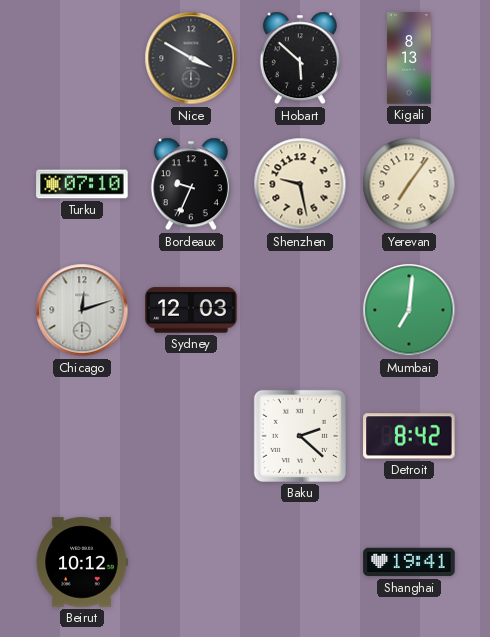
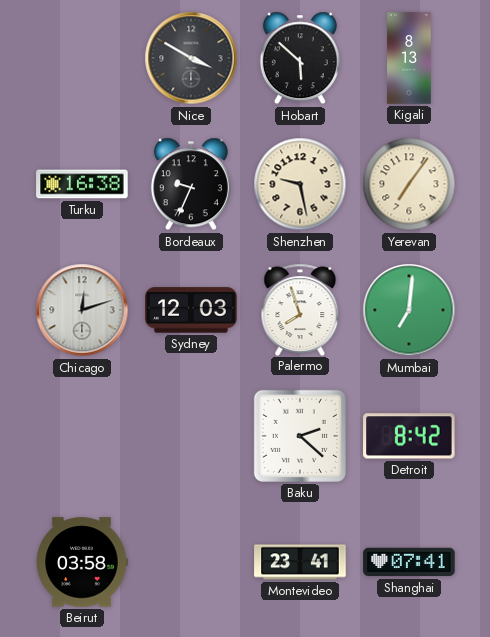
Turku: 07:10 -> 16:38 (82, 184)
Palermo: none -> 7:57 (300, 309)
Beirut: 10:12 -> 03:58 (82, 562)
Montevideo: none -> 23:41 (300, 562)
Shanghai: 19:41 -> 07:41 (409, 562)
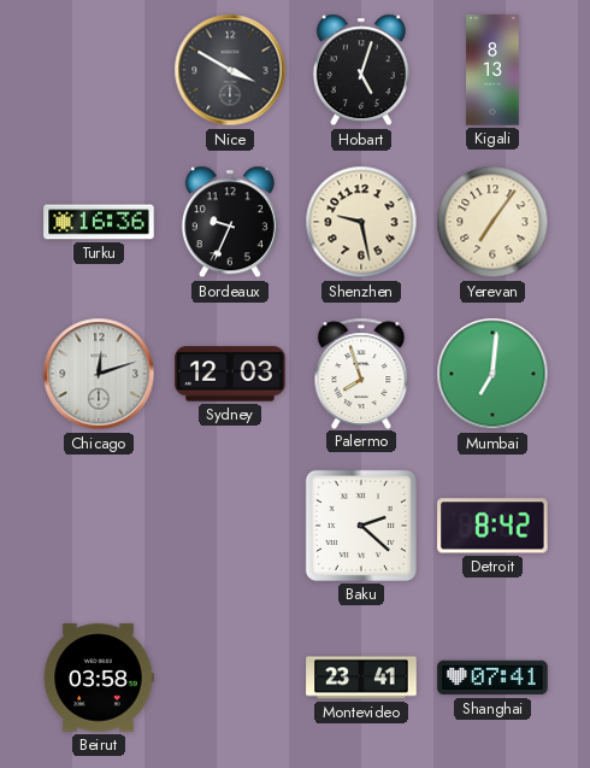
Hobart: 5:52 -> 5:03 (361, 70)
Turku: 16:38 -> 16:36 (99, 222)
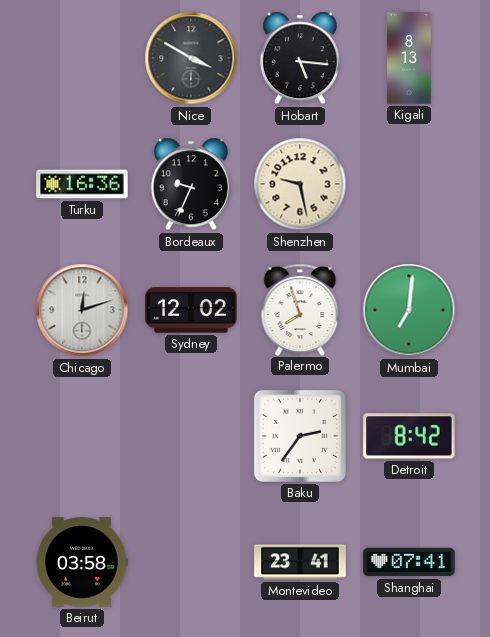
Hobart: 5:03 -> 5:16 (300, 58)
Yerevan: 7:06 -> none (492, 222)
Sydney: 12:03 -> 12:02 (191, 310)
Baku: 2:22 -> 2:36 (300, 436)
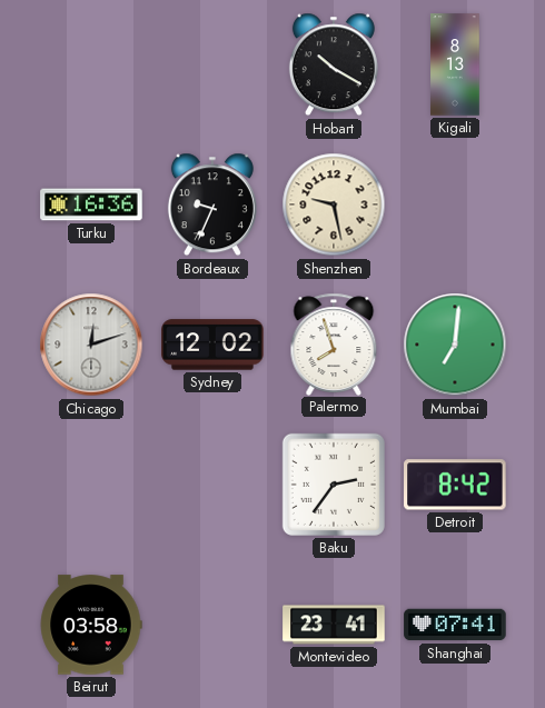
Nice: 3:50 -> none (191, 58)
Hobart: 5:16 -> 10:20 (334, 64)
